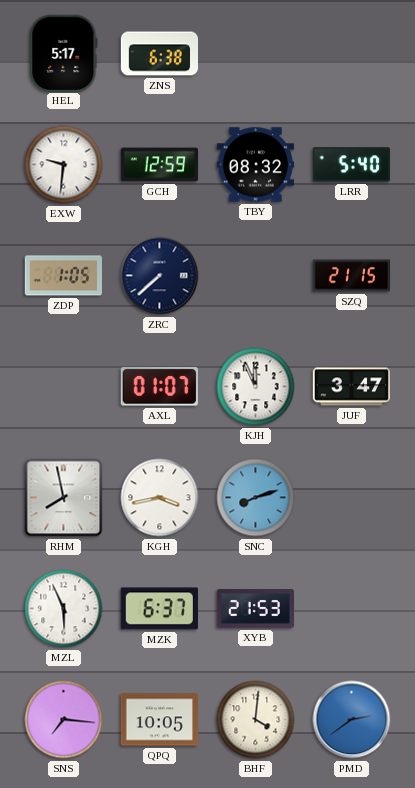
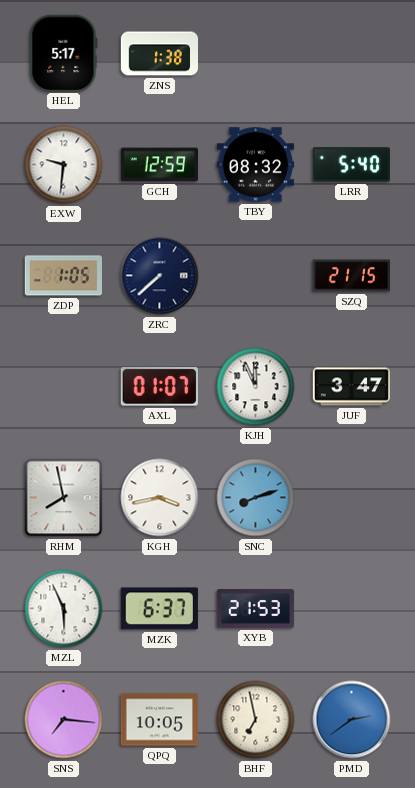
ZNS: 6:38 -> 1:38 (160, 54)
BHF: 4:01 -> 6:58 (256, 720)
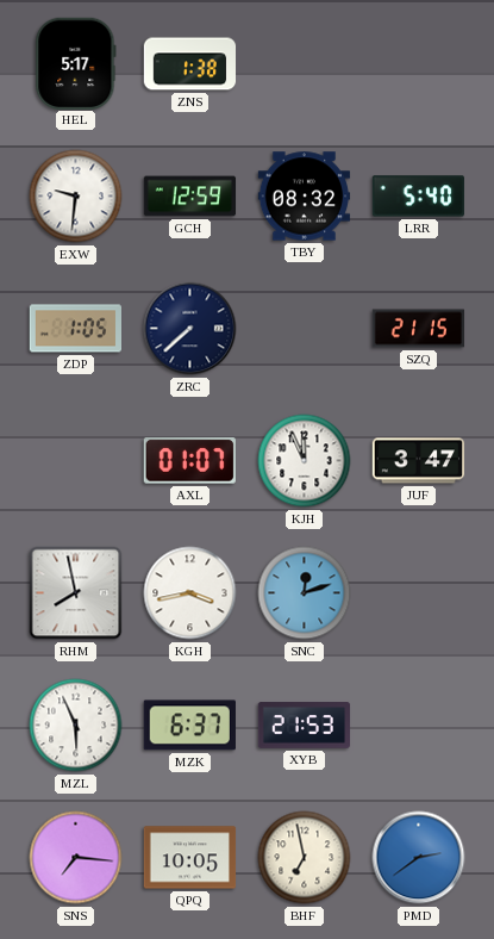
SNC: 8:12 -> 12:12 (305, 593)
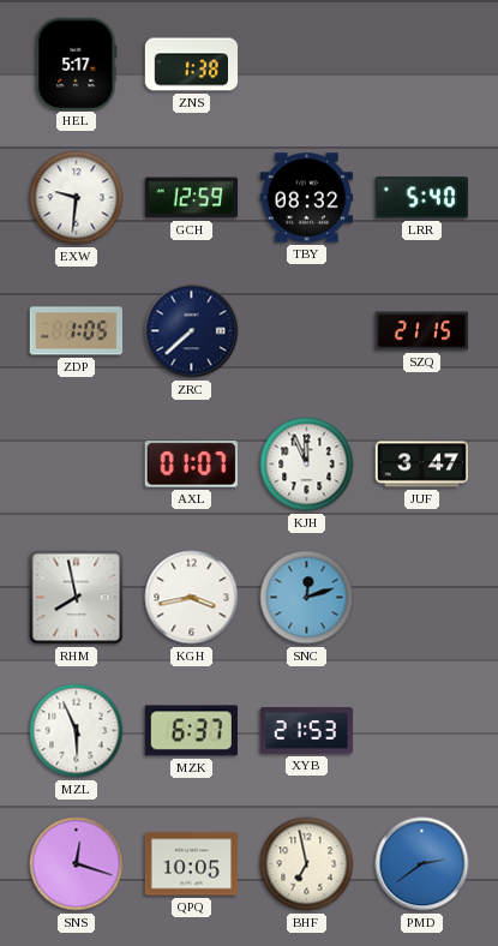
SNS: 7:16 -> 12:18 (77, 864)
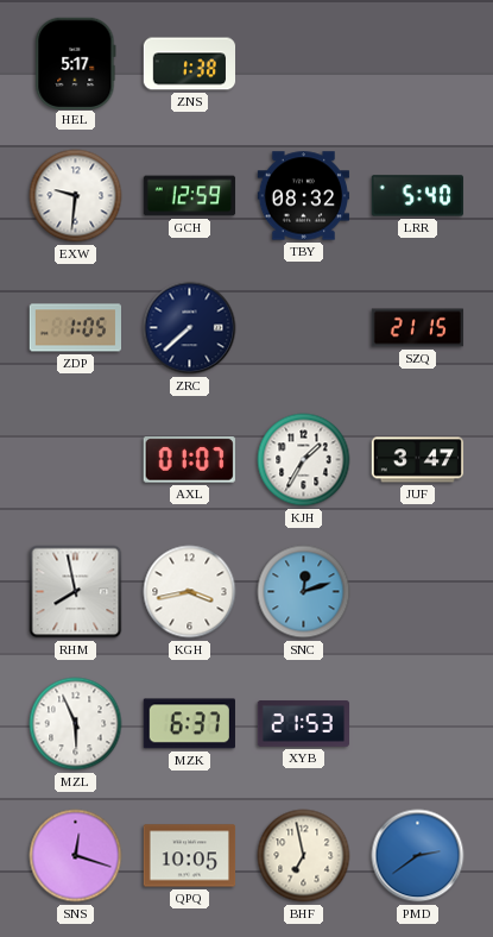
KJH: 11:56 -> 1:35 (304, 460)
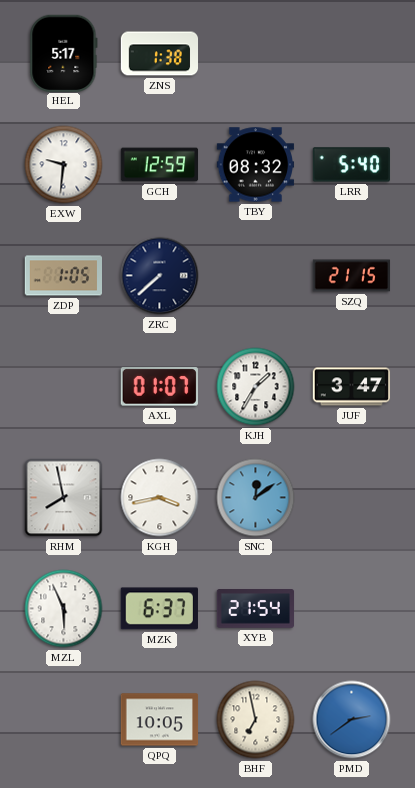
SNC: 12:12 -> 12:09 (256, 498)
XYB: 21:53 -> 21:54 (256, 609)
SNS: 12:18 -> none (76, 856)
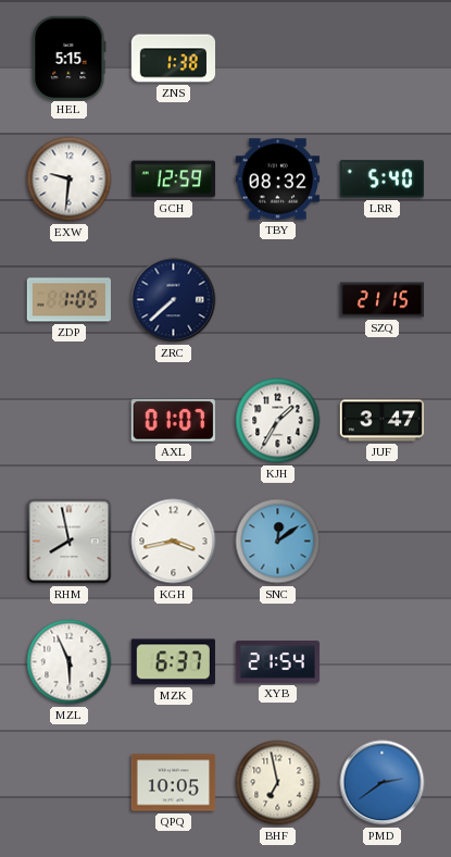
HEL: 5:17 -> 5:15 (70, 58)
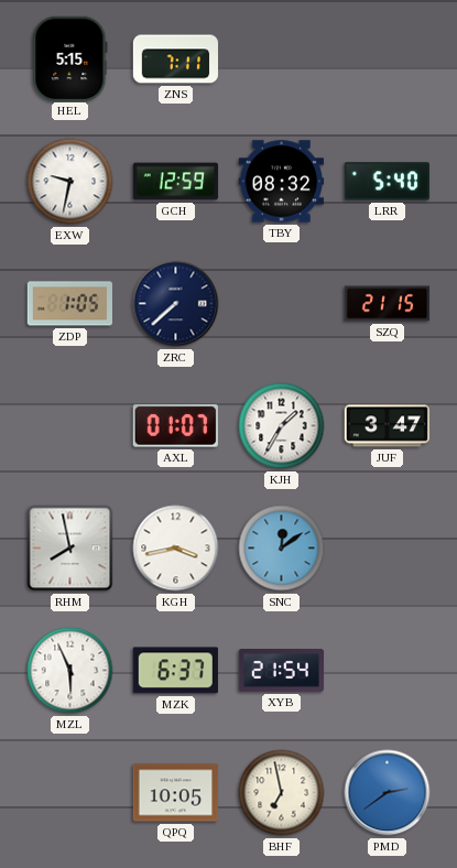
ZNS: 1:38 -> 7:11 (176, 59)
EXW: 9:31 -> 9:32 (70, 182)
